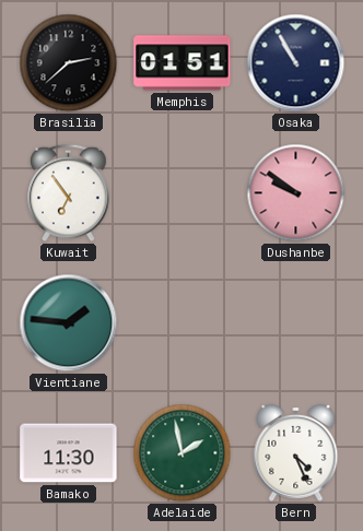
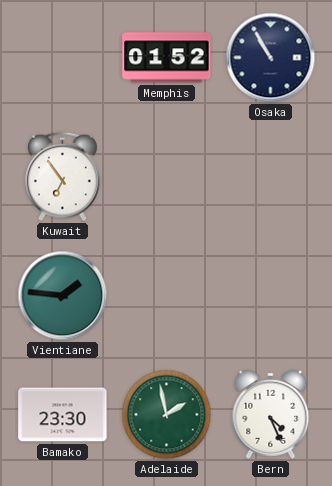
Brasilia: 2:38 -> none (69, 63)
Memphis: 01:51 -> 01:52 (167, 58)
Dushanbe: 9:51 -> none (296, 193)
Bamako: 11:30 -> 23:30 (63, 415)
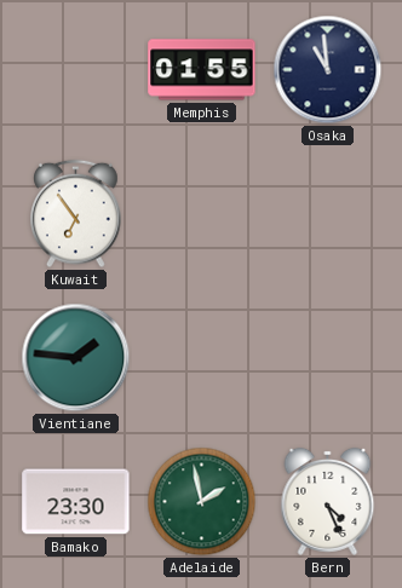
Memphis: 01:52 -> 01:55 (202, 70)
Osaka: 10:55 -> 10:59 (328, 70)
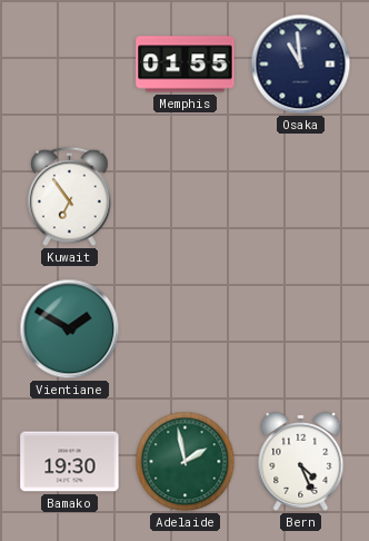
Vientiane: 1:46 -> 1:50 (70, 329)
Bamako: 23:30 -> 19:30 (70, 462)
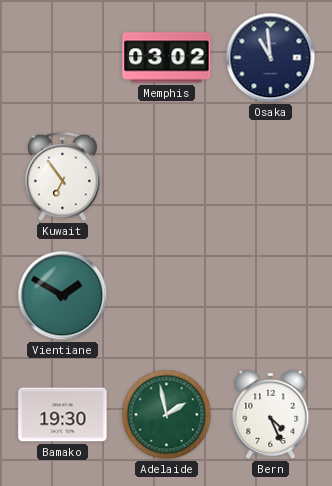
Memphis: 01:55 -> 03:02 (167, 58)
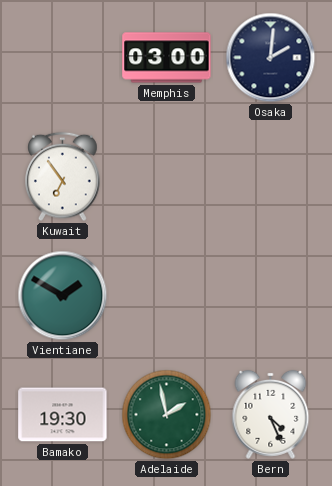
Memphis: 03:02 -> 03:00 (167, 58)
Osaka: 10:59 -> 2:01 (271, 58)
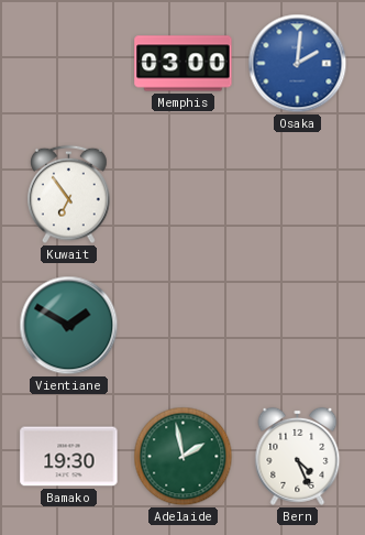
Osaka dial: navy -> blue (298, 64)
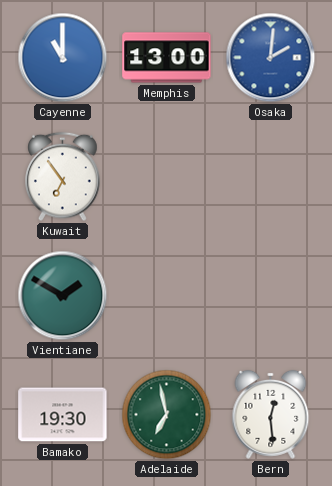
Cayenne: none -> 11:00 (63, 58)
Memphis: 03:00 -> 13:00 (167, 58)
Adelaide: 1:58 -> 6:58 (167, 415)
Bern: 4:26 -> 12:29 (271, 414)
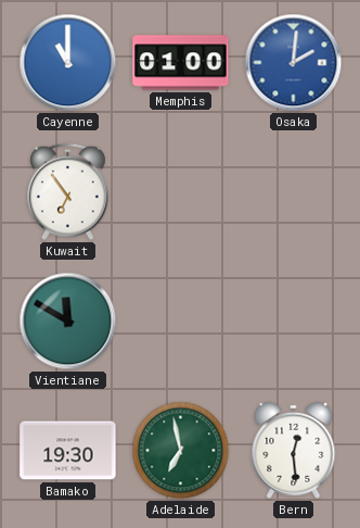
Memphis: 13:00 -> 01:00 (181, 63)
Vientiane: 1:50 -> 11:50 (68, 322)
